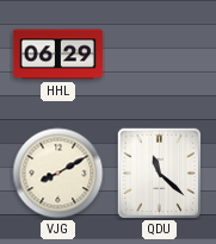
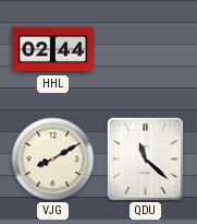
HHL: 06:29 -> 02:44 (53, 50)
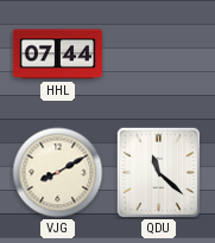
HHL: 02:44 -> 07:44 (58, 55)
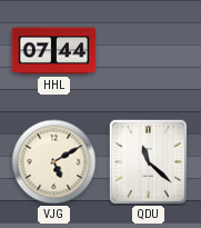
VJG: 8:10 -> 5:10 (54, 162)
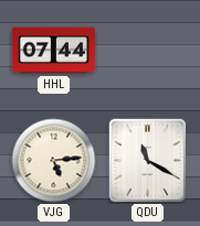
VJG: 5:10 -> 5:14 (54, 161)
QDU: 11:22 -> 11:20 (148, 161)
